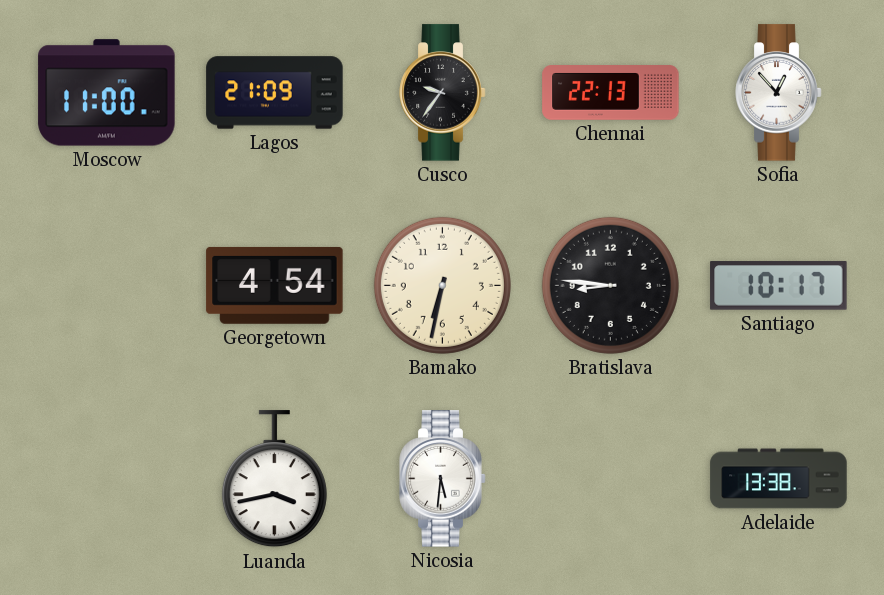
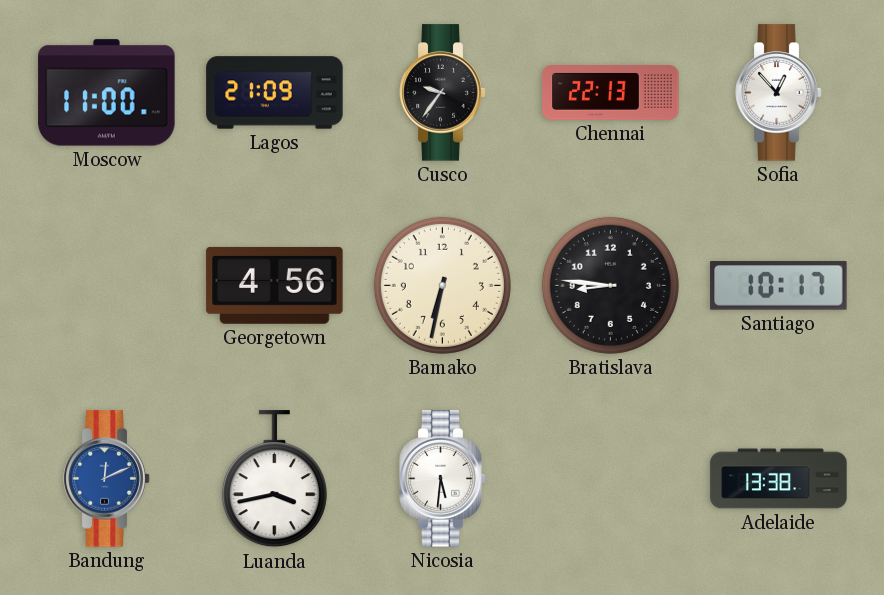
Georgetown: 4:54 -> 4:56 (275, 285)
Bandung: none -> 12:11 (107, 479)
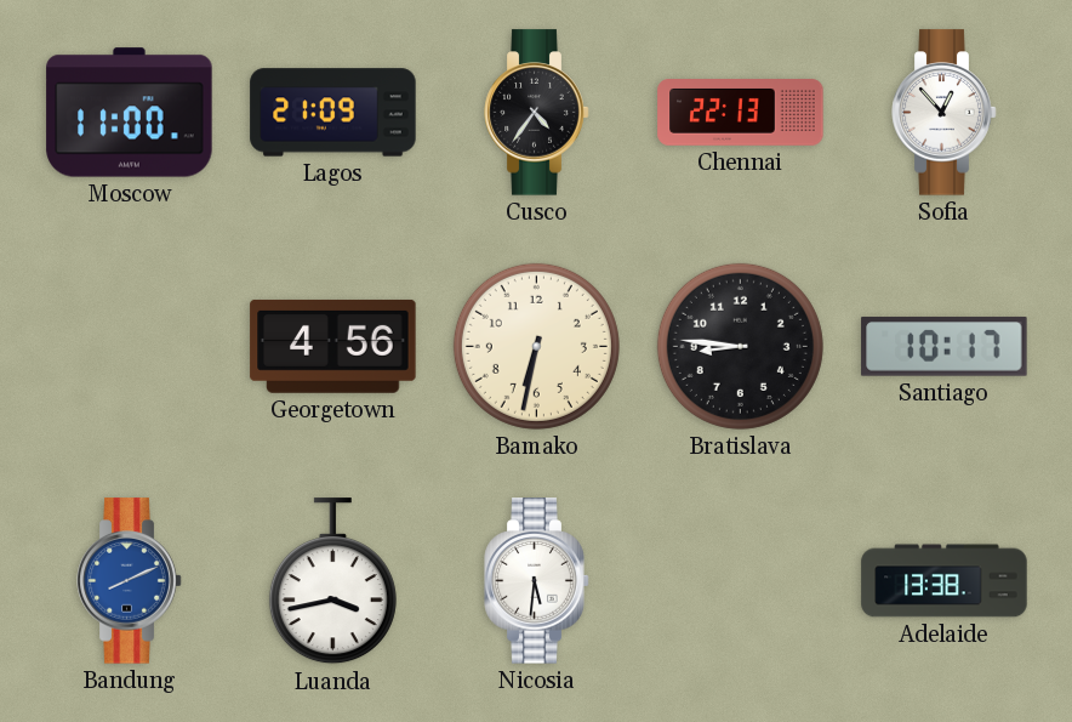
Cusco: 9:36 -> 4:36 (537, 113)
Bandung: 12:11 -> 8:11 (130, 581)
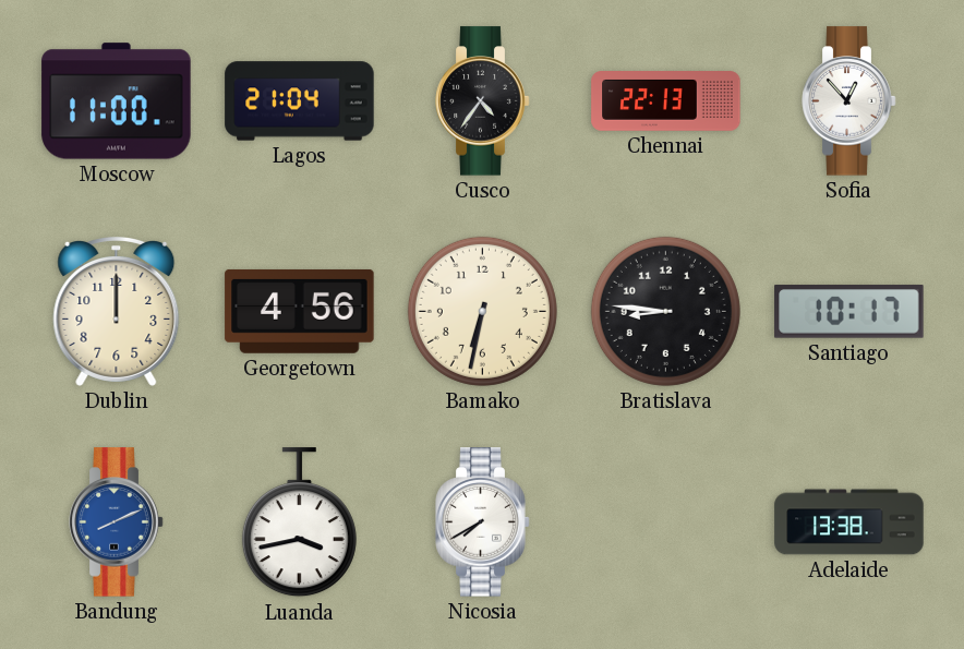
Lagos: 21:09 -> 21:04 (300, 101)
Dublin: none -> 12:00 (117, 311)
Nicosia: 5:31 -> 7:40 (483, 522)
